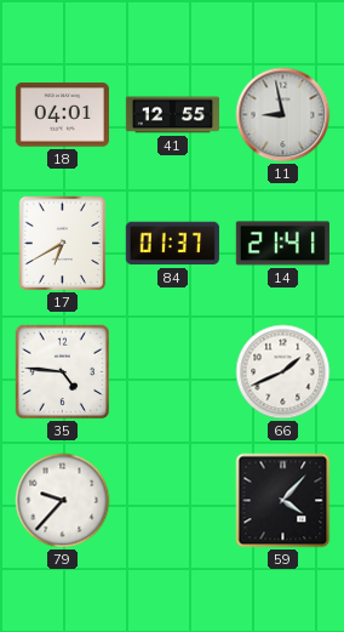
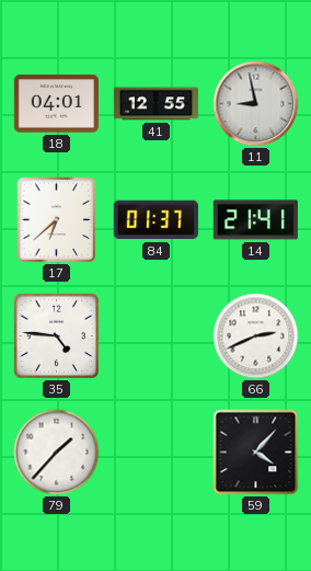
17: 6:40 -> 6:38 (57, 220)
66: 1:41 -> 2:41 (256, 336)
79: 9:37 -> 1:37 (57, 453)
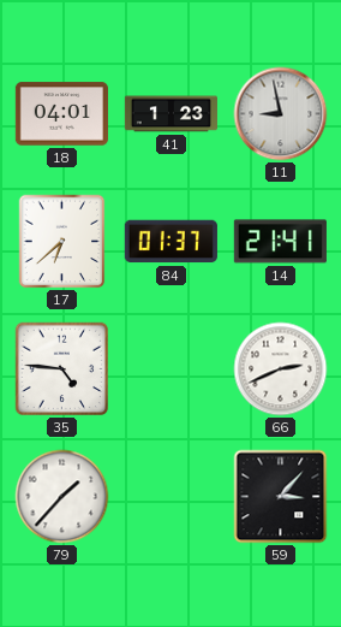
41: 12:55 -> 1:23 (170, 114)
59: 4:07 -> 3:07 (281, 497)
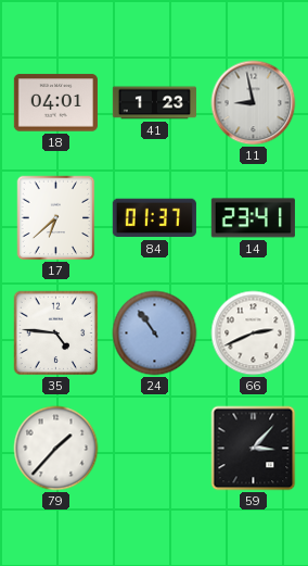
14: 21:41 -> 23:41 (253, 218)
24: none -> 10:54 (155, 334)
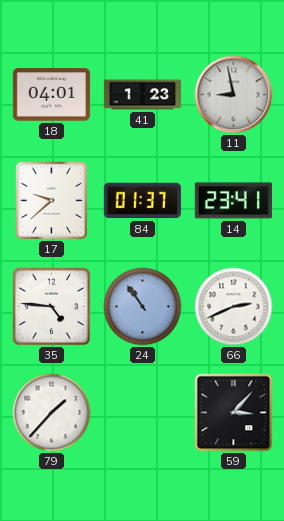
17: 6:38 -> 9:38 (52, 201)
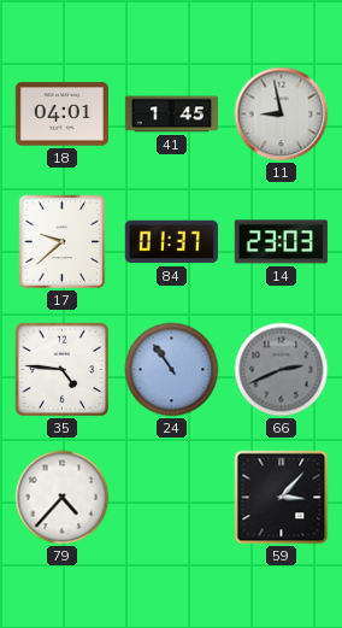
41: 1:23 -> 1:45 (171, 115)
14: 23:41 -> 23:03 (281, 242)
66 dial: white -> grey (282, 370)
79: 1:37 -> 4:37 (63, 498)
